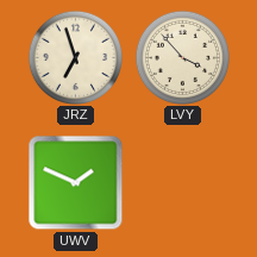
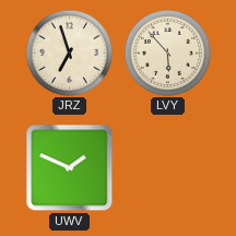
LVY: 3:53 -> 5:53 (167, 52)
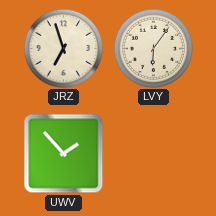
LVY: 5:53 -> 6:06 (153, 48)
UWV: 1:49 -> 1:53 (64, 154)
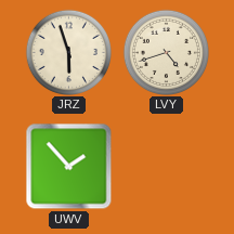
JRZ: 6:57 -> 5:57 (68, 52)
LVY: 6:06 -> 4:42 (166, 52)
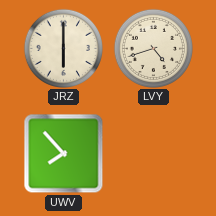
JRZ: 5:57 -> 6:00 (63, 48)
UWV: 1:53 -> 7:53 (64, 154)
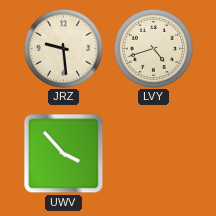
JRZ: 6:00 -> 9:29 (63, 48)
UWV: 7:53 -> 3:53 (64, 154)
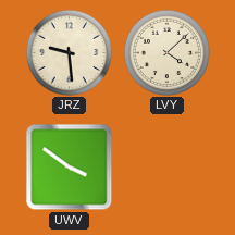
LVY: 4:42 -> 4:08 (166, 52)
UWV: 3:53 -> 3:51 (70, 168)
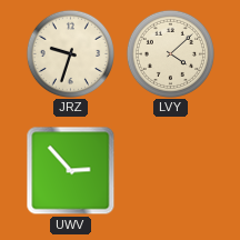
JRZ: 9:29 -> 9:33 (70, 53)
UWV: 3:51 -> 2:53 (71, 171)
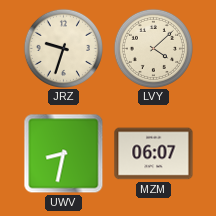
UWV: 2:53 -> 8:32 (64, 154)
MZM: none -> 06:07 (154, 154)
